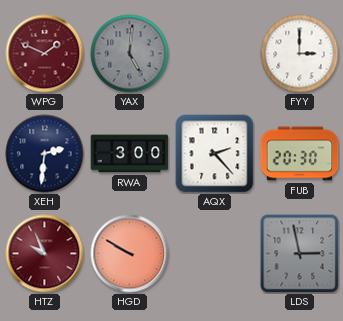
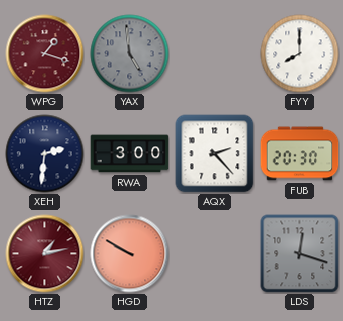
WPG: 1:49 -> 1:18 (45, 54)
YAX: 5:01 -> 4:59 (130, 54)
FYY: 3:00 -> 8:00 (300, 54)
HTZ: 9:56 -> 1:13 (45, 254)
LDS: 2:58 -> 12:18 (300, 254)
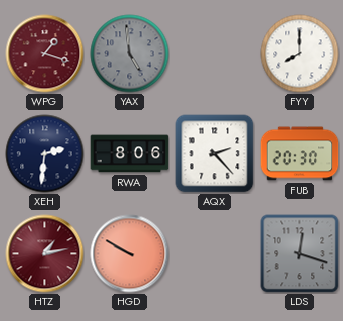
RWA: 3:00 -> 8:06 (130, 154)
